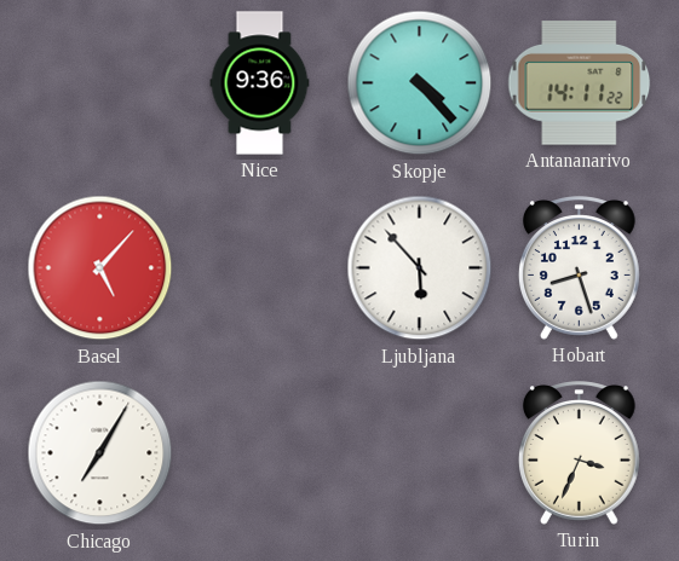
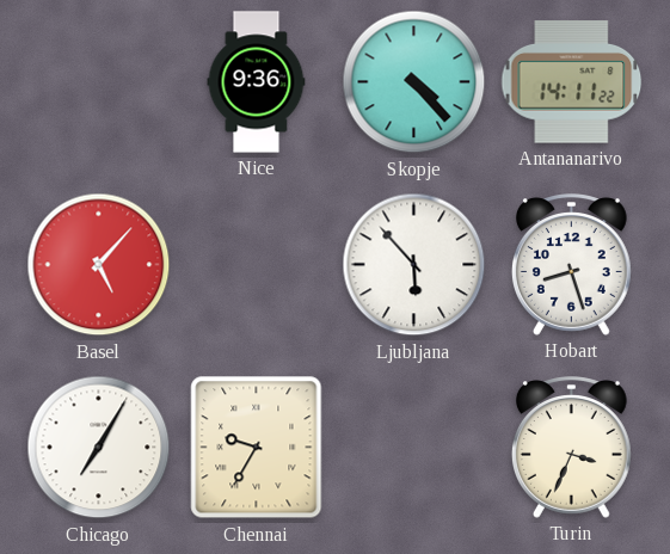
Chennai: none -> 9:35 (257, 448)
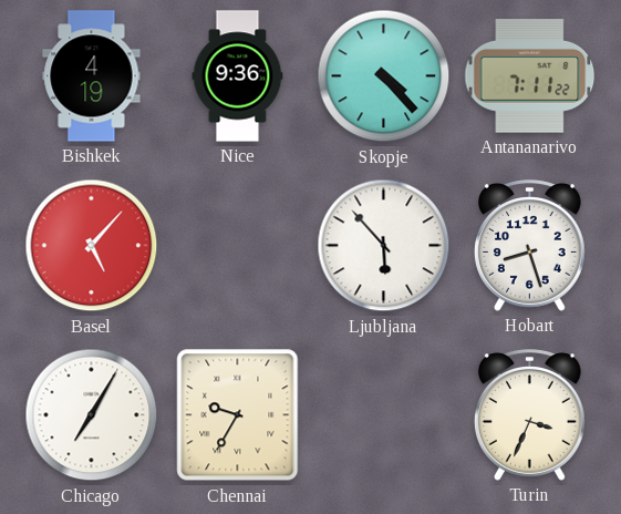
Bishkek: none -> 4:19 (92, 76)
Antananarivo: 14:11 -> 7:11 (530, 76)
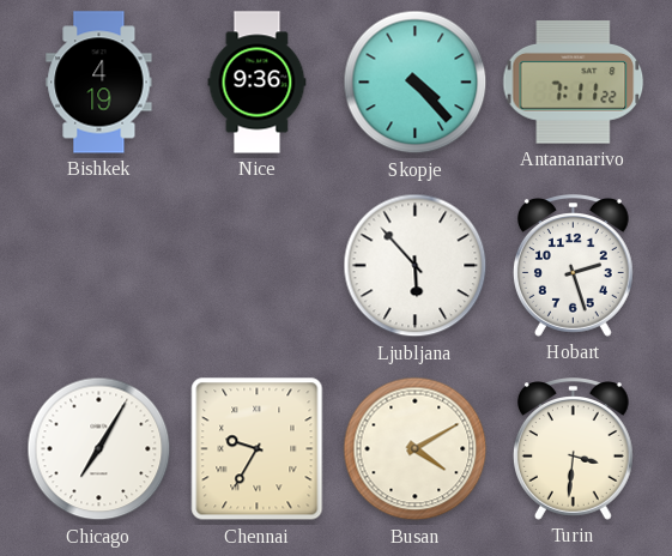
Basel: 5:07 -> none (92, 246)
Hobart: 8:27 -> 2:27 (573, 266)
Busan: none -> 4:10 (416, 449)
Turin: 3:34 -> 3:31 (573, 449)
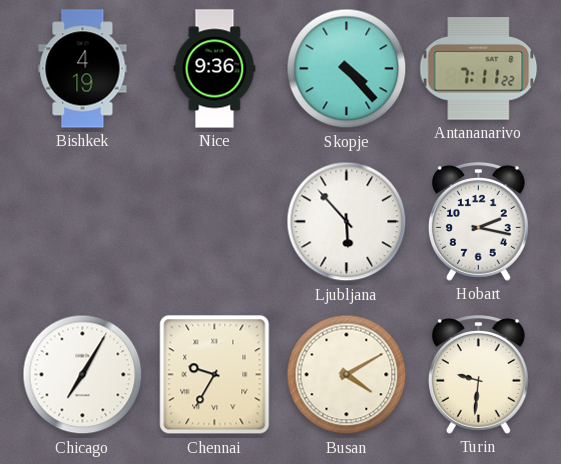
Hobart: 2:27 -> 2:17 (478, 222)
Turin: 3:31 -> 9:31 (478, 375)
